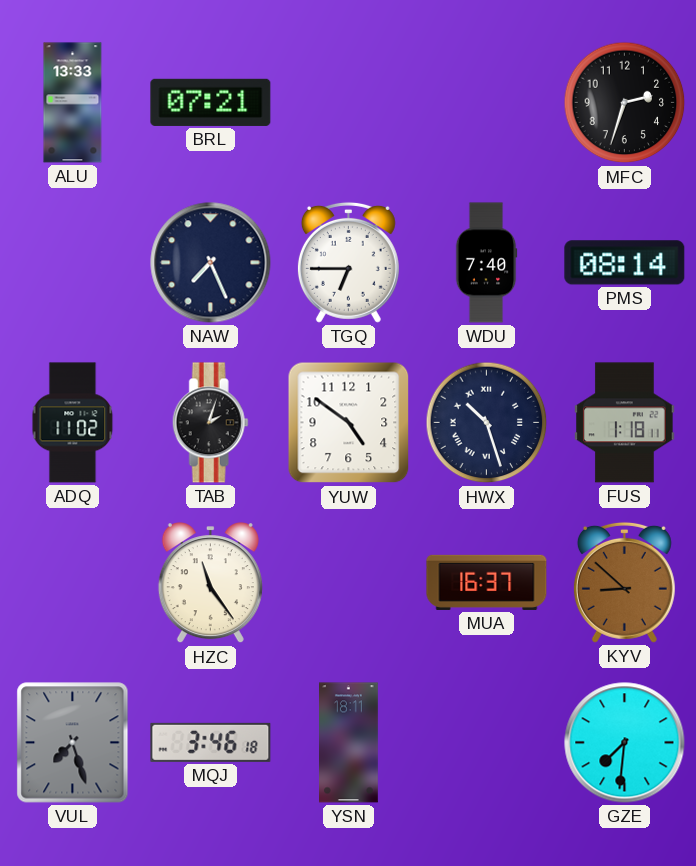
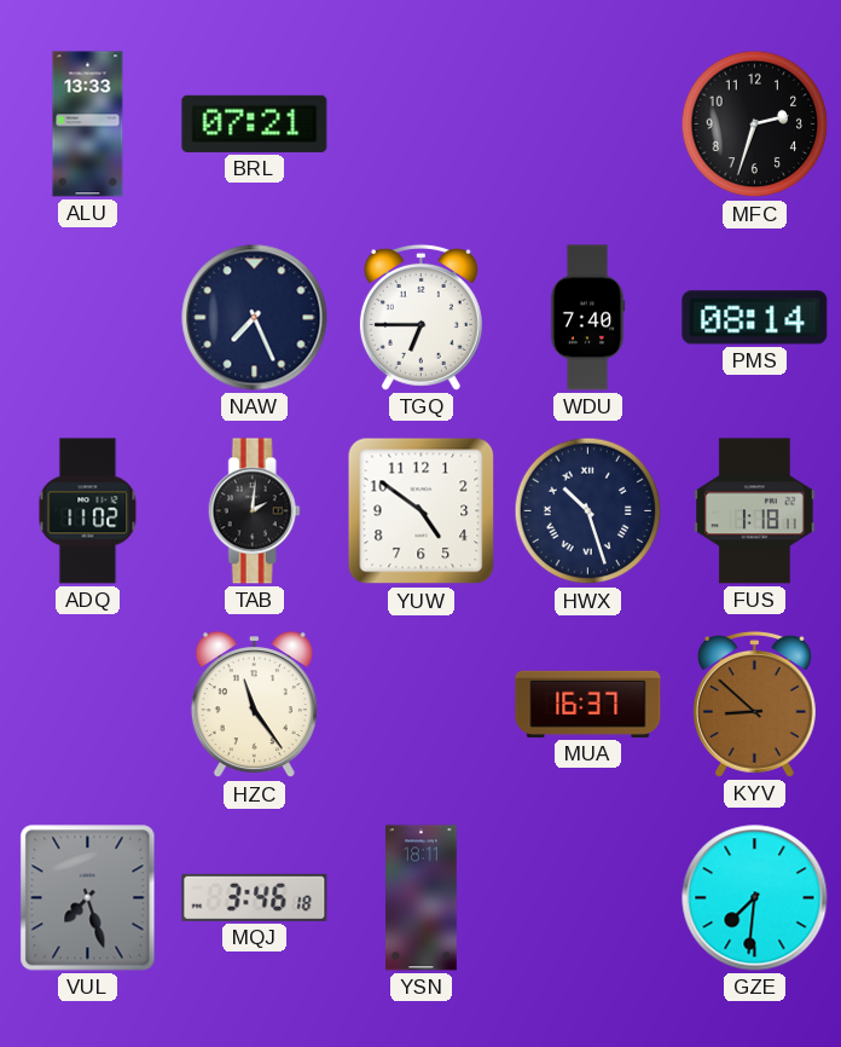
TAB: 2:03 -> 2:01 (254, 511)
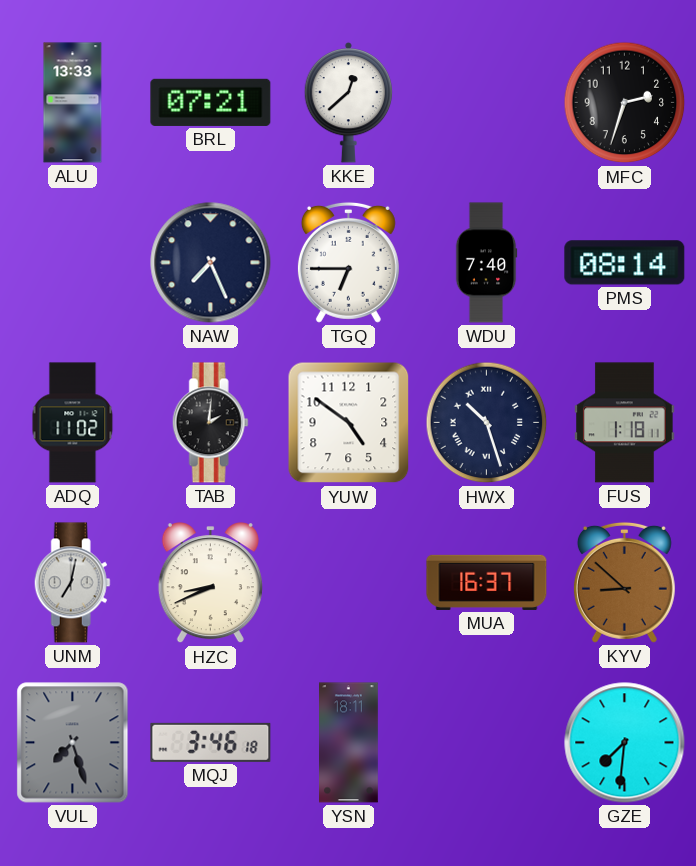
KKE: none -> 12:38 (349, 102)
UNM: none -> 7:02 (72, 583)
HZC: 11:24 -> 8:41 (210, 583)
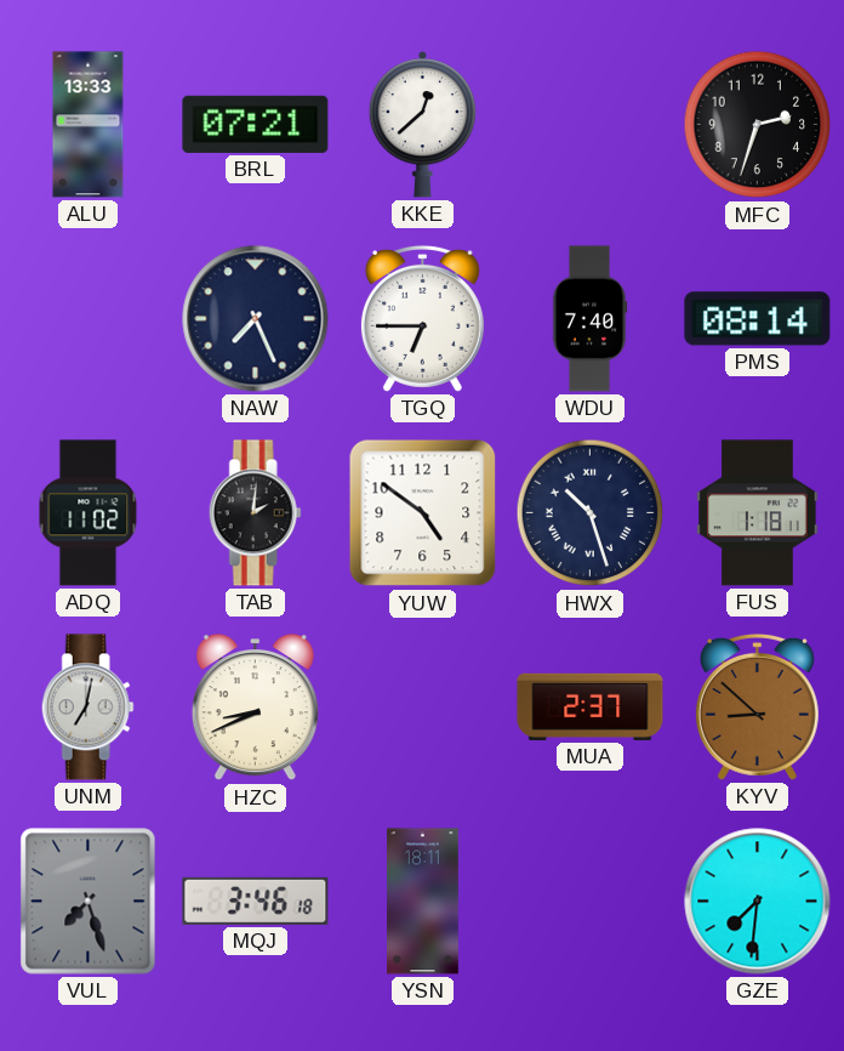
MUA: 16:37 -> 2:37 (591, 706)
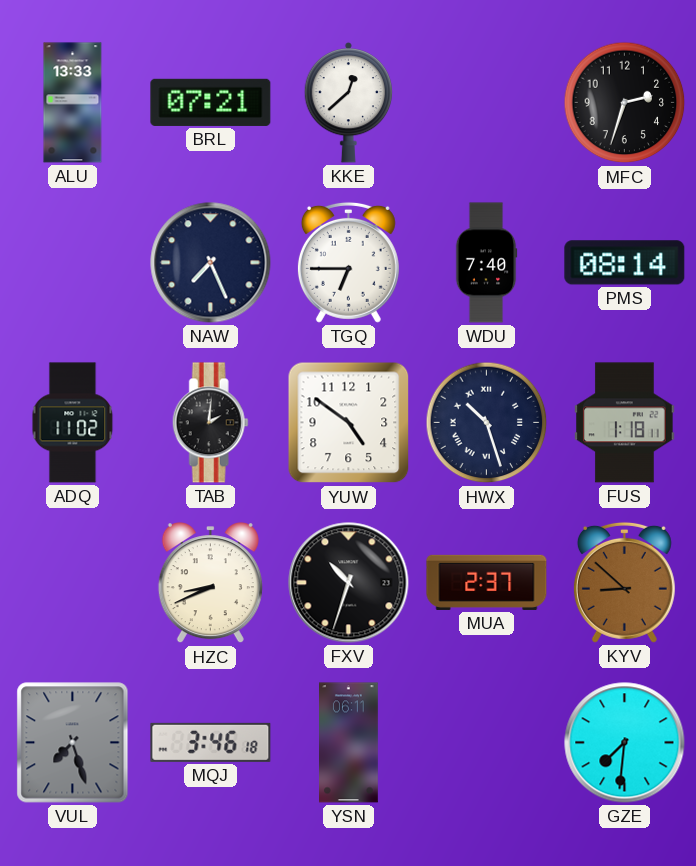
UNM: 7:02 -> none (87, 708)
FXV: none -> 10:33 (349, 583)
YSN: 18:11 -> 06:11 (349, 743)
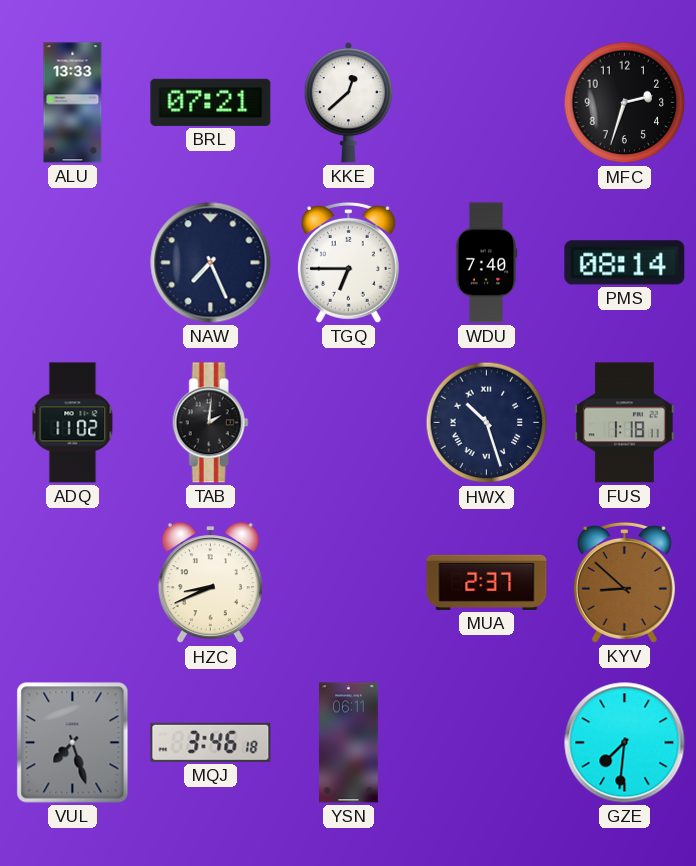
YUW: 4:51 -> none (349, 423)
FXV: 10:33 -> none (349, 583)
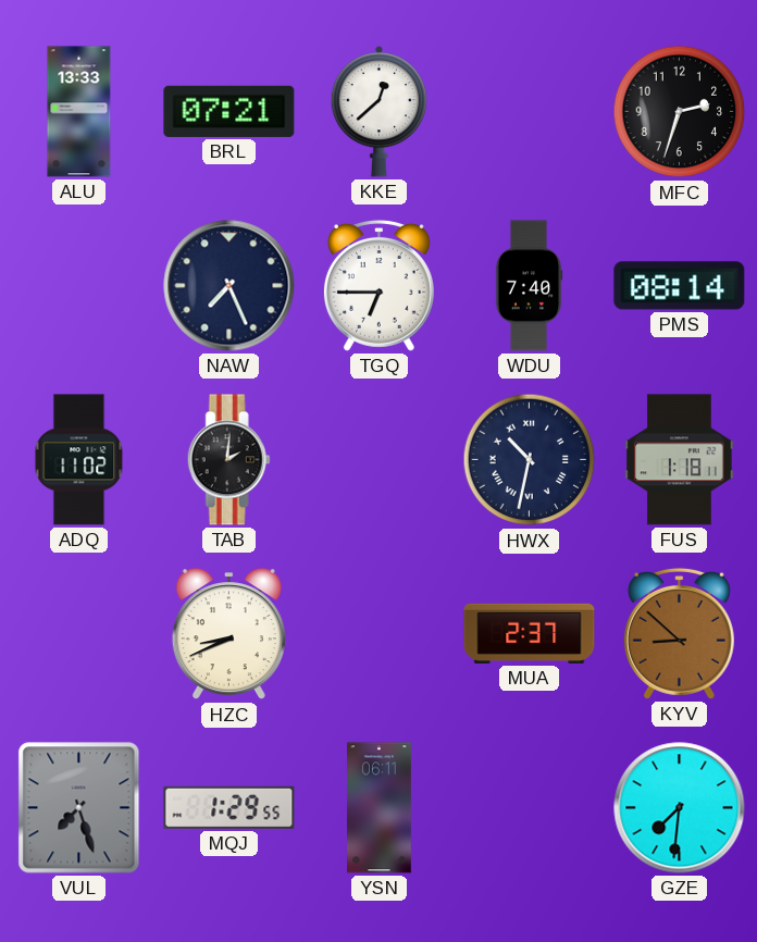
HWX: 10:27 -> 10:32 (530, 460)
MQJ: 3:46 -> 1:29 (229, 807)
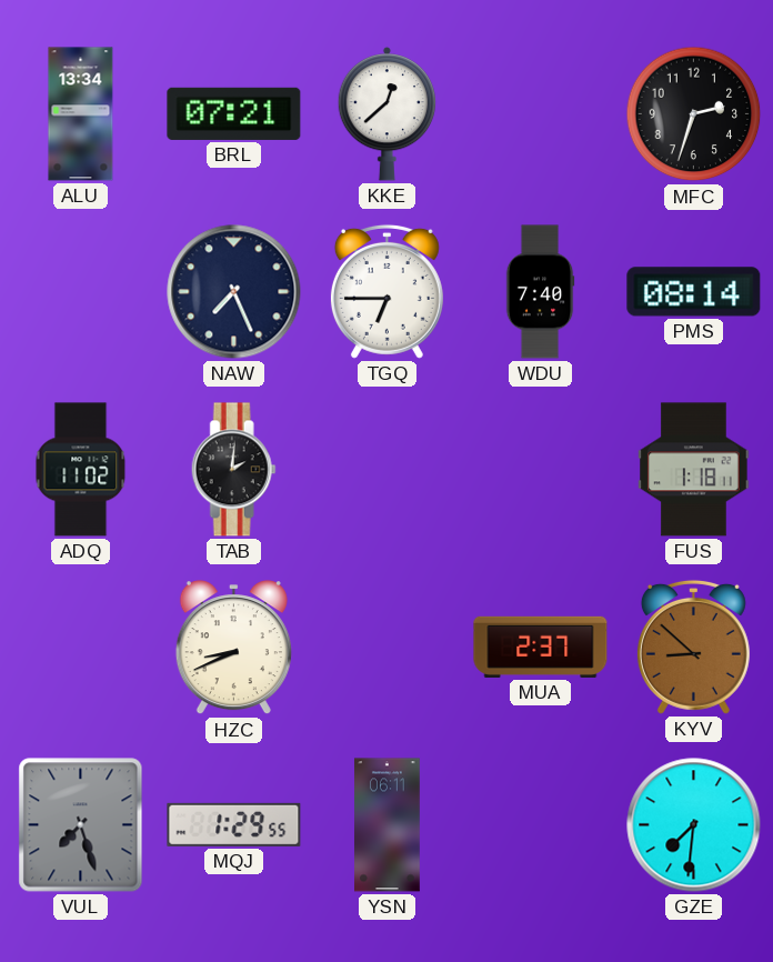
ALU: 13:33 -> 13:34 (81, 114)
HWX: 10:32 -> none (530, 460)
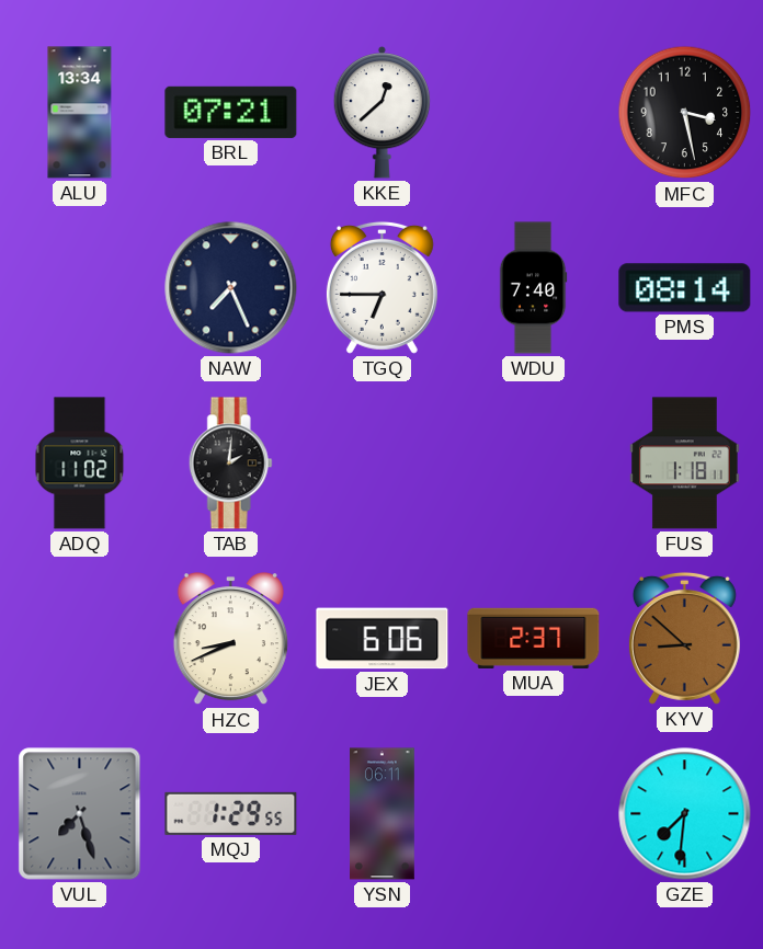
MFC: 2:33 -> 3:28 (685, 113)
JEX: none -> 6:06 (383, 639)
